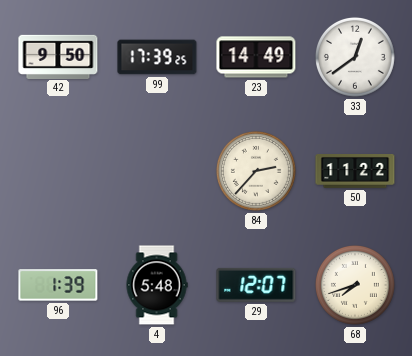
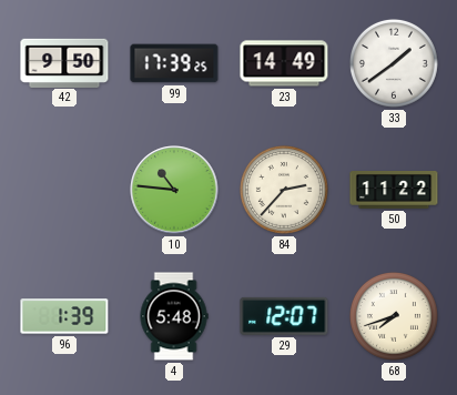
33: 12:39 -> 1:39 (394, 63)
10: none -> 10:46 (174, 190)
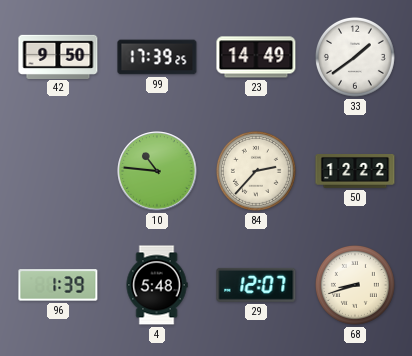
50: 11:22 -> 12:22 (355, 172)
68: 7:42 -> 8:42 (355, 285)
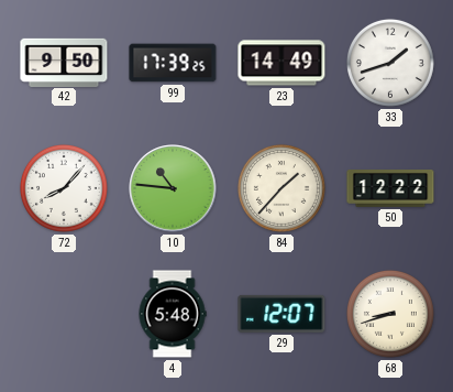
33: 1:39 -> 1:42 (390, 63)
72: none -> 8:07 (64, 188)
84: 2:37 -> 1:37 (281, 188)
96: 1:39 -> none (58, 285)
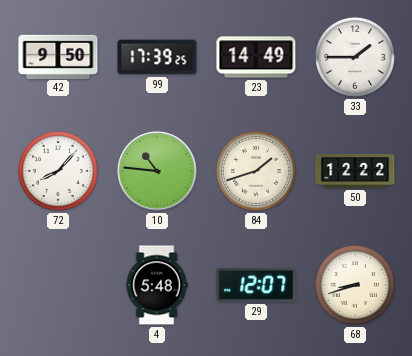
33: 1:42 -> 1:45 (355, 57)
84: 1:37 -> 1:42 (256, 171)
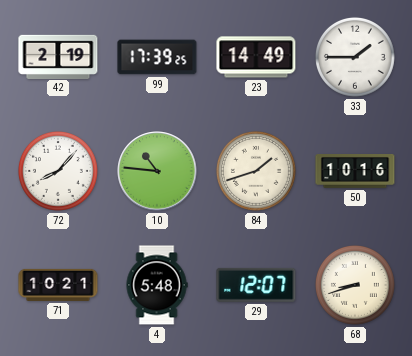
42: 9:50 -> 2:19 (58, 56)
50: 12:22 -> 10:16 (355, 172)
71: none -> 10:21 (58, 285)
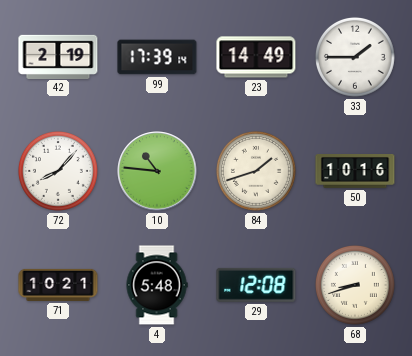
99: 17:39:25 -> 17:39:14 (157, 57)
29: 12:07 -> 12:08 (256, 285)
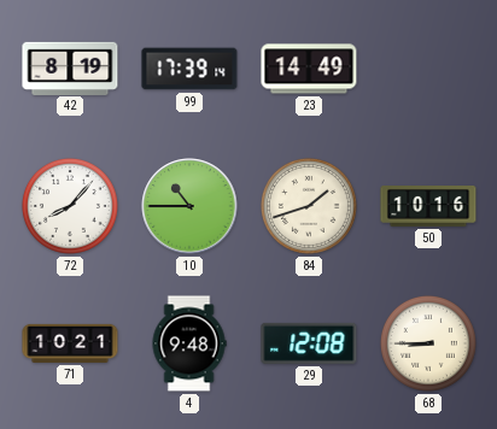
42: 2:19 -> 8:19 (70, 67)
33: 1:45 -> none (355, 57)
10: 10:46 -> 10:45 (189, 206)
4: 5:48 -> 9:48 (189, 343)
68: 8:42 -> 8:45 (428, 343)
